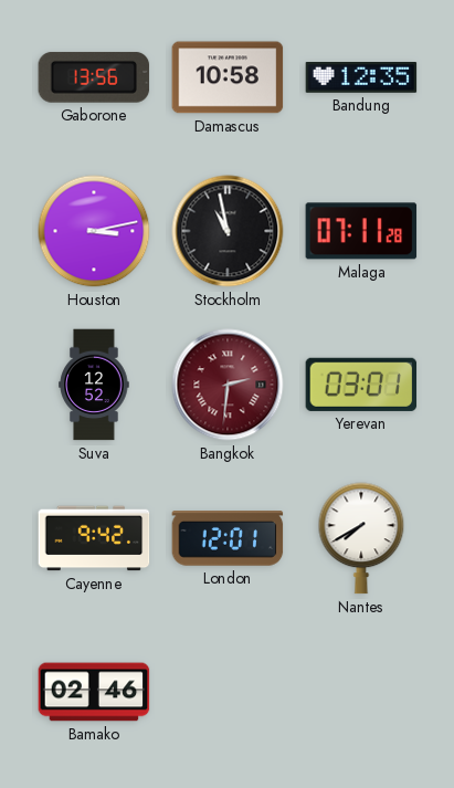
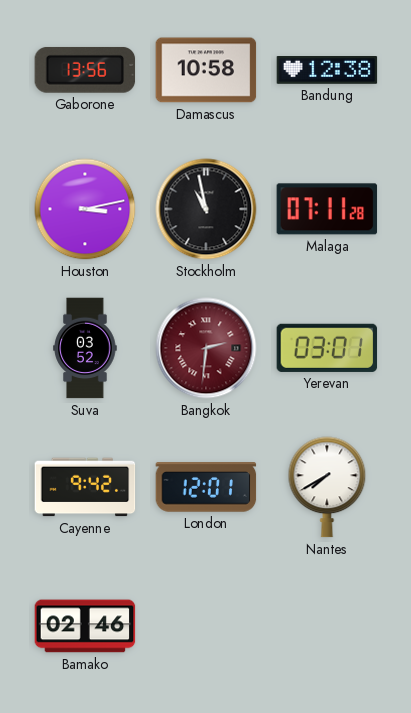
Bandung: 12:35 -> 12:38 (327, 71)
Suva: 12:52 -> 03:52 (85, 348)
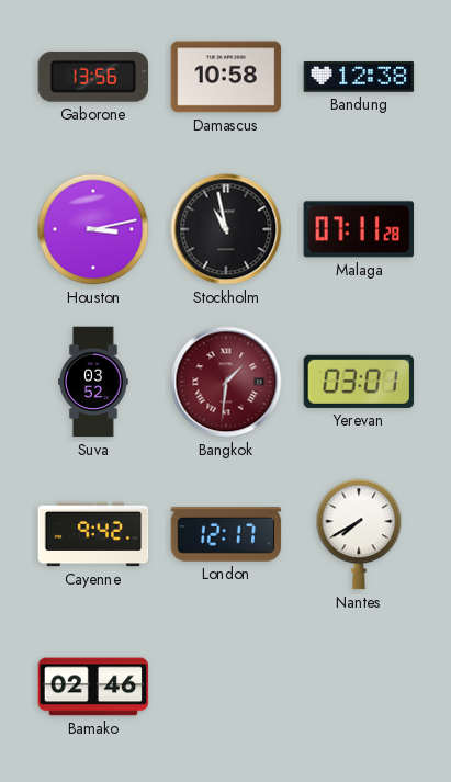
Bangkok: 2:31 -> 1:31 (226, 382)
London: 12:01 -> 12:17 (226, 534)
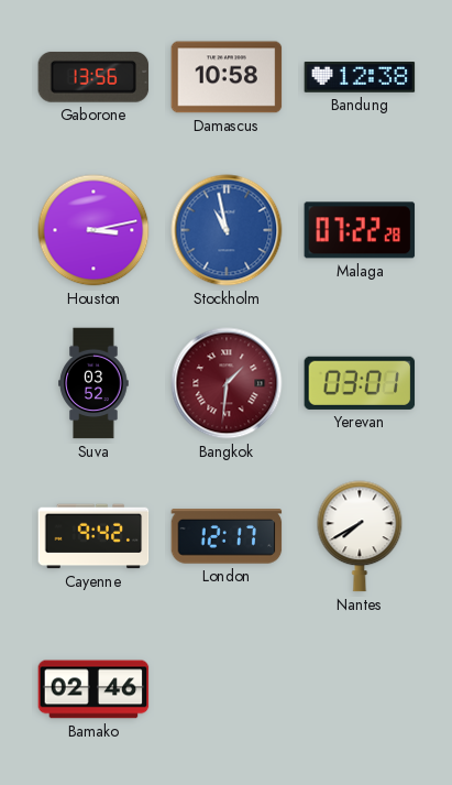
Stockholm dial: black -> blue (227, 230)
Malaga: 07:11 -> 07:22 (360, 230)
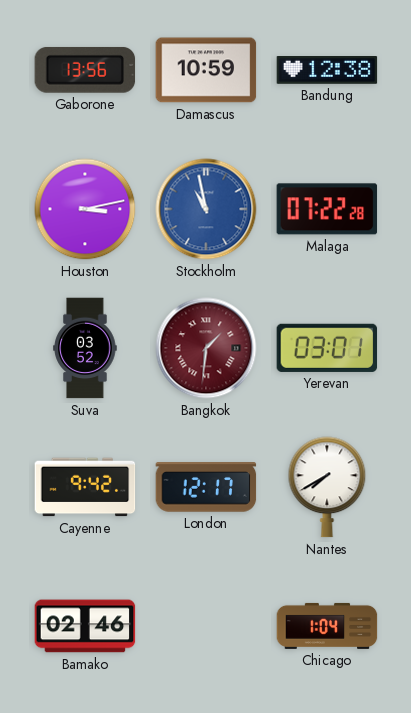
Damascus: 10:58 -> 10:59 (206, 70)
Chicago: none -> 1:04 (327, 626)
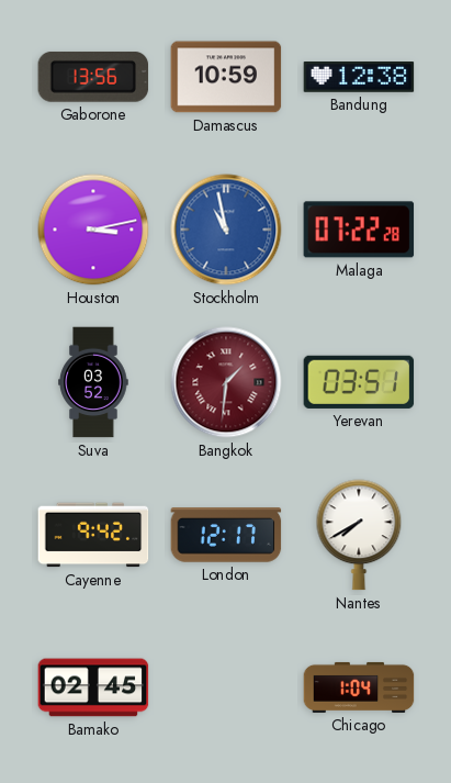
Yerevan: 03:01 -> 03:51 (359, 382)
Bamako: 02:46 -> 02:45 (93, 687)
